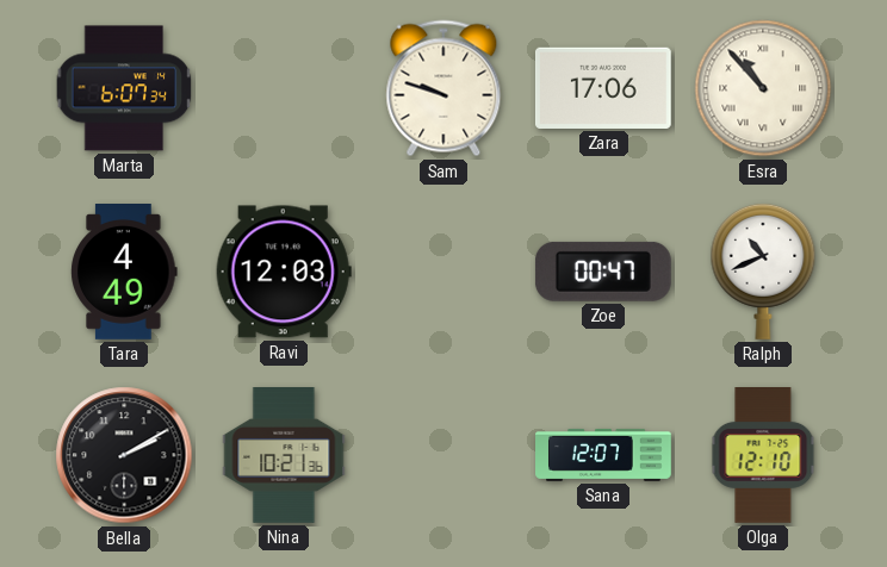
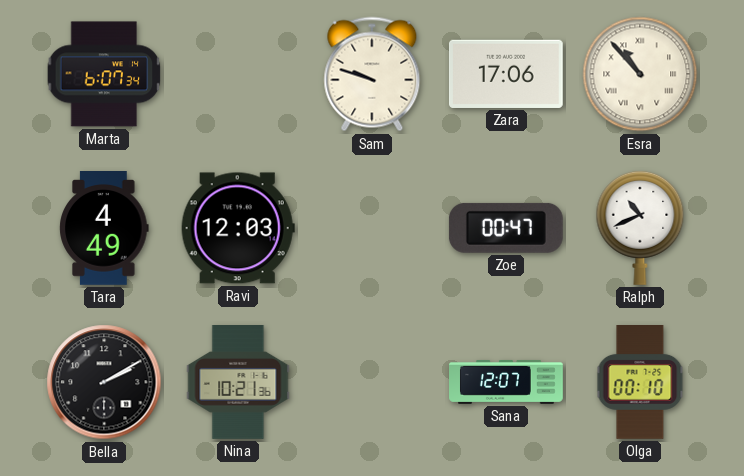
Olga: 12:10 -> 00:10 (640, 383)
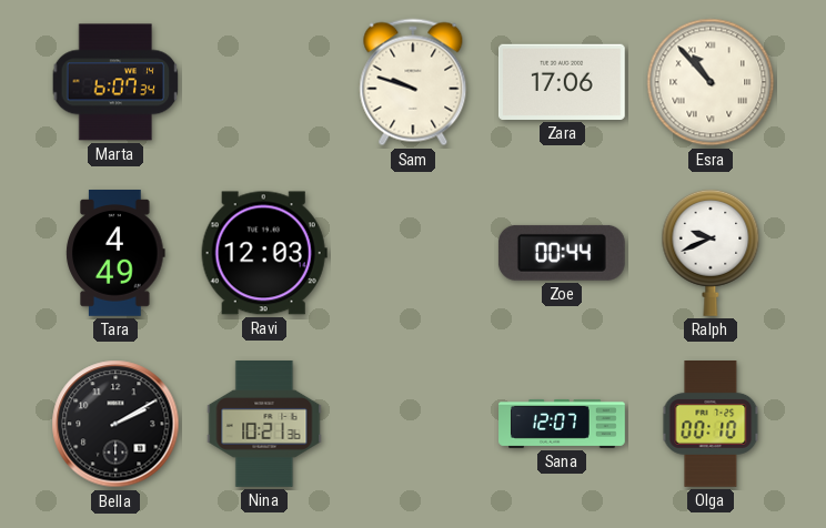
Zoe: 00:47 -> 00:44 (562, 253)
Ralph: 10:41 -> 9:41 (711, 253)
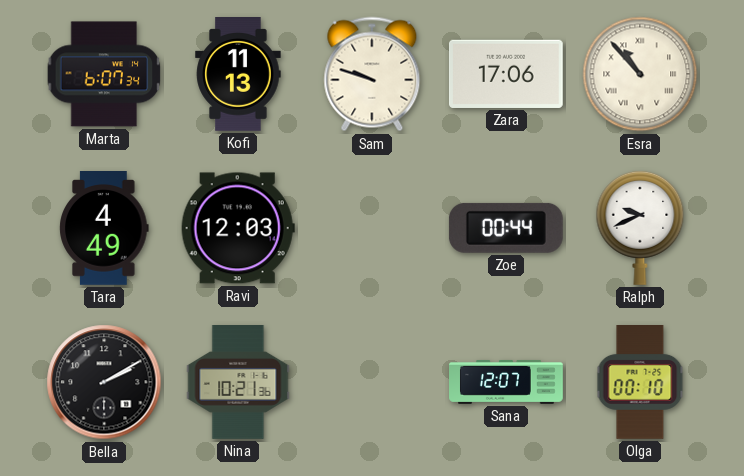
Kofi: none -> 11:13 (238, 75)
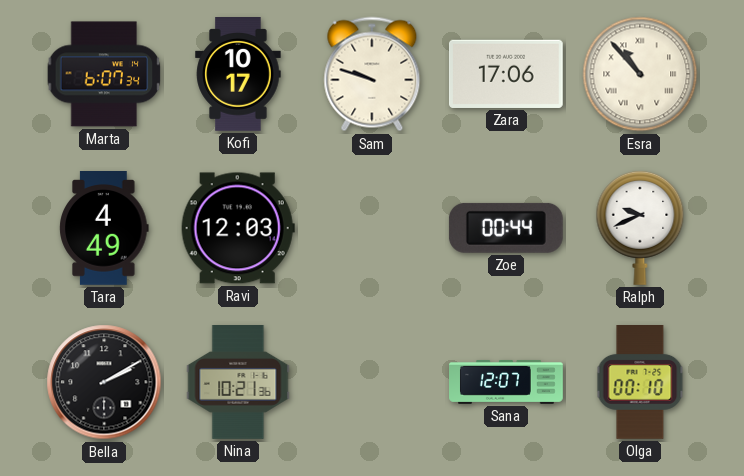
Kofi: 11:13 -> 10:17 (238, 75)
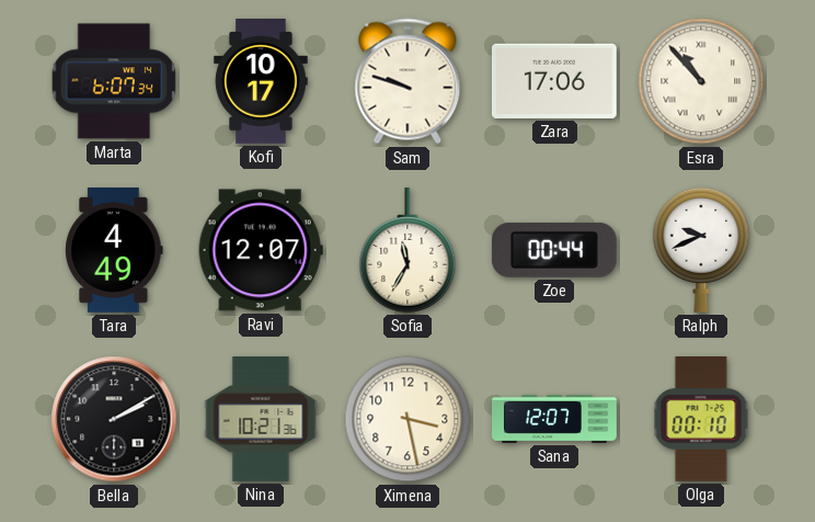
Ravi: 12:03 -> 12:07 (261, 250)
Sofia: none -> 11:35 (407, 250)
Ximena: none -> 3:28 (407, 419)
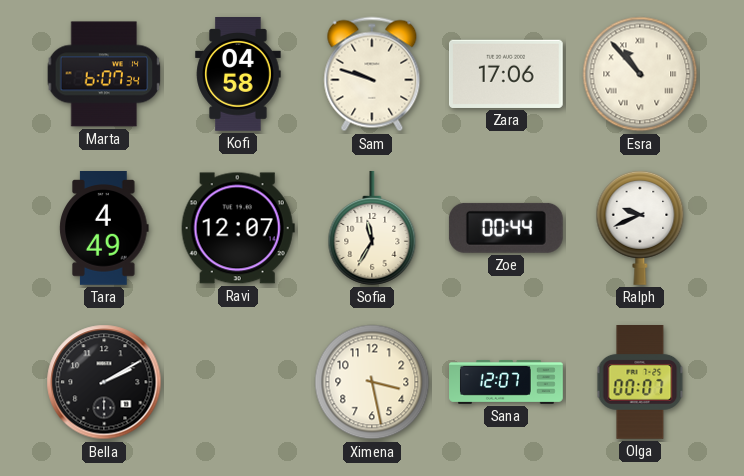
Kofi: 10:17 -> 04:58 (238, 75)
Nina: 10:21 -> none (261, 420)
Olga: 00:10 -> 00:07 (640, 383)
